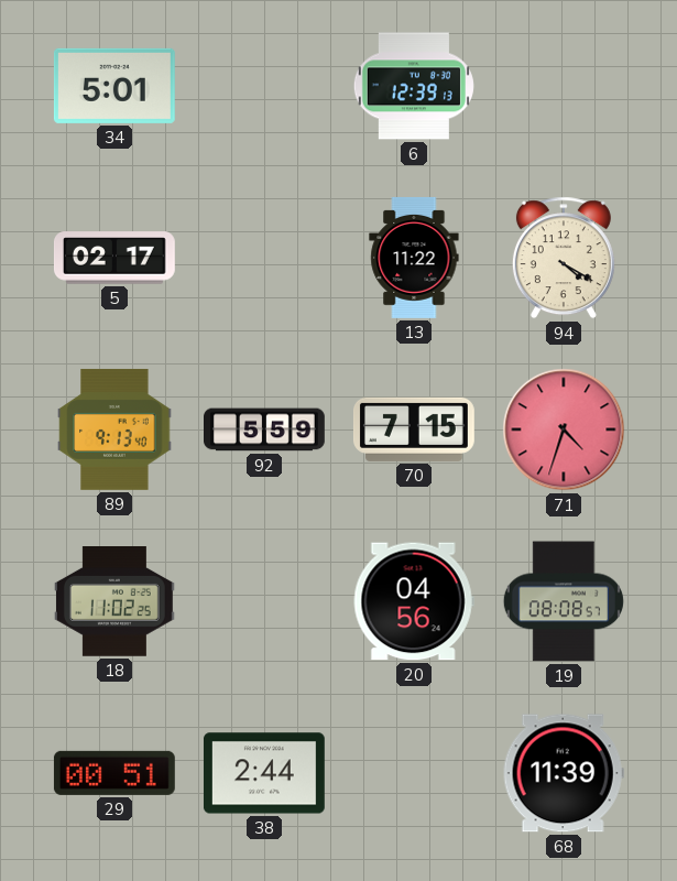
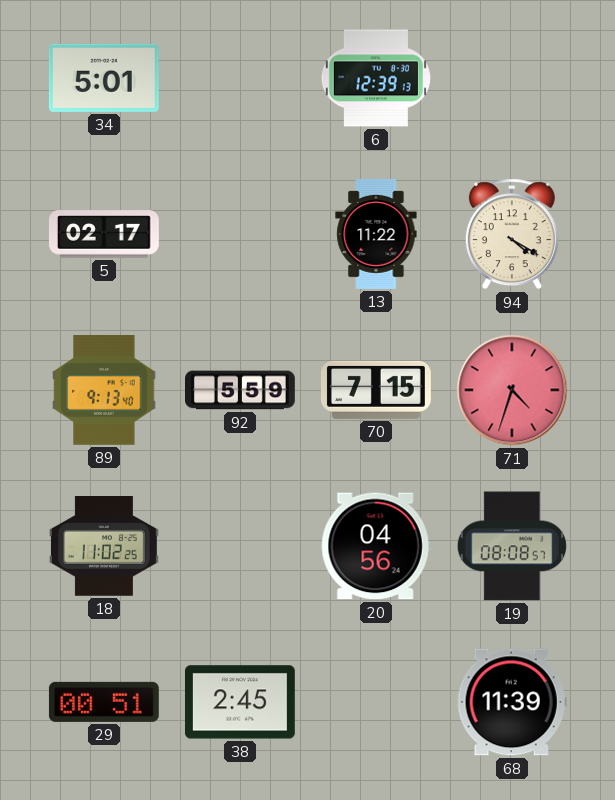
38: 2:44 -> 2:45 (240, 702)
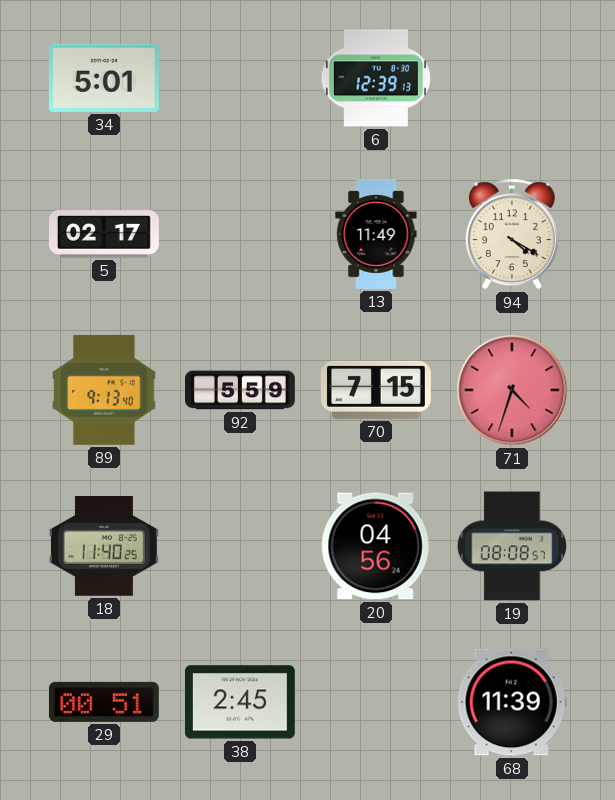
13: 11:22 -> 11:49 (376, 234)
18: 11:02 -> 11:40 (104, 547)
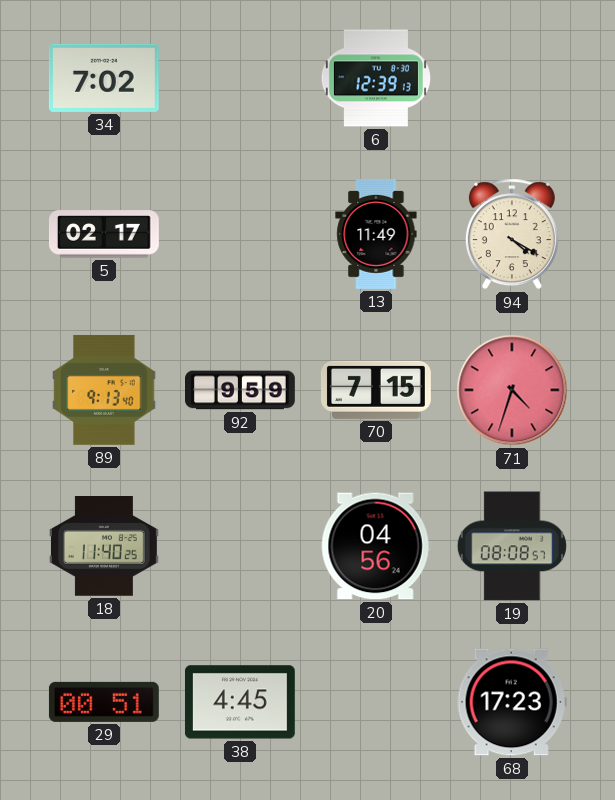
34: 5:01 -> 7:02 (104, 78)
92: 5:59 -> 9:59 (241, 390)
38: 2:45 -> 4:45 (240, 702)
68: 11:39 -> 17:23 (512, 702)
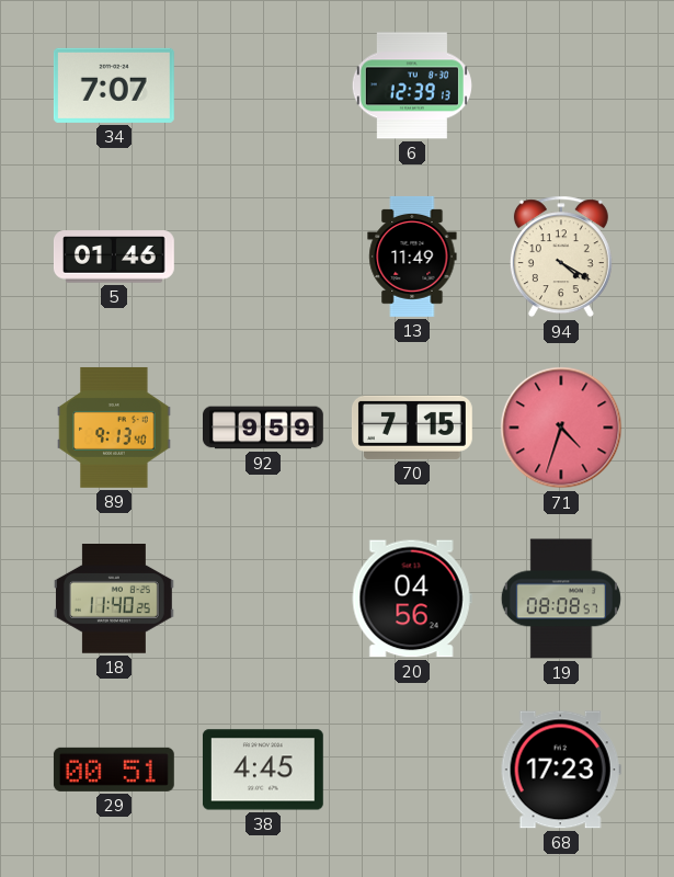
34: 7:02 -> 7:07 (114, 86)
5: 02:17 -> 01:46 (114, 257)
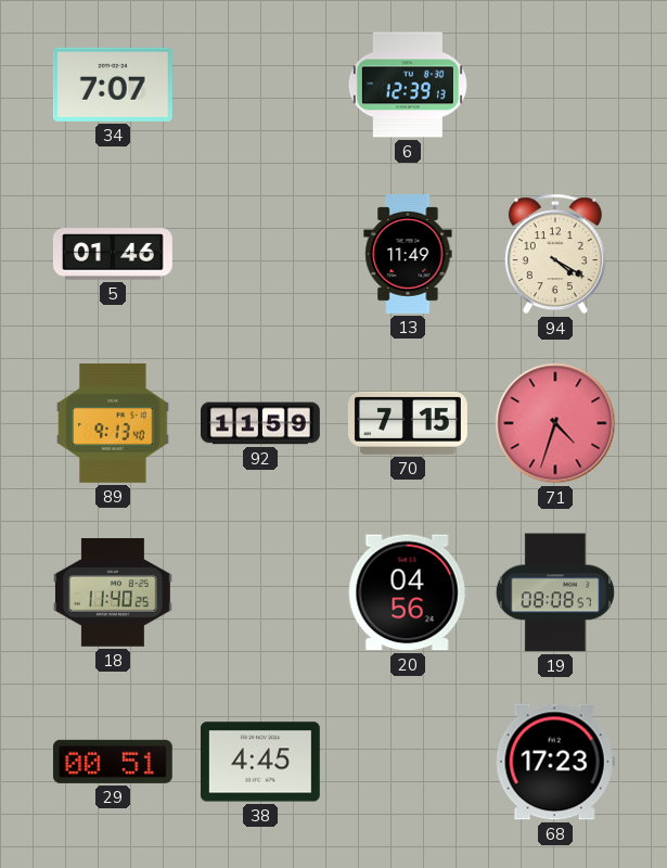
92: 9:59 -> 11:59 (261, 423)
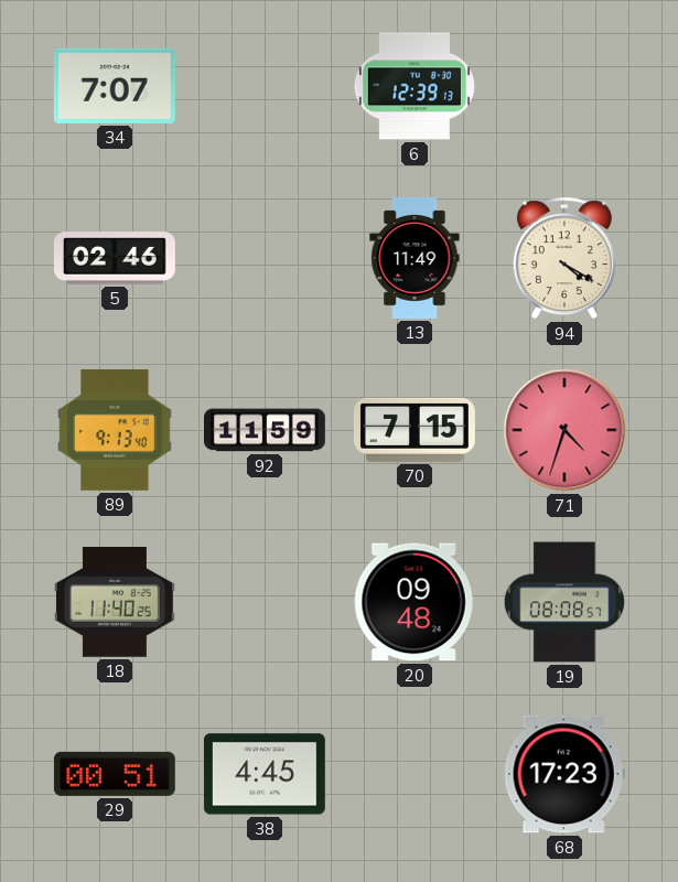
5: 01:46 -> 02:46 (115, 258)
20: 04:56 -> 09:48 (415, 602)
